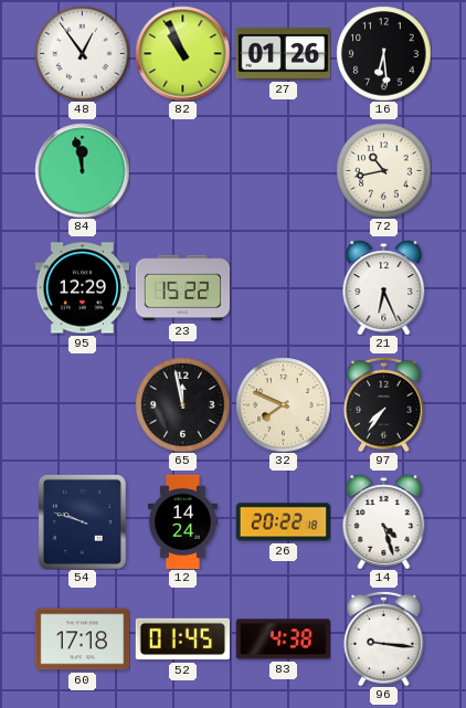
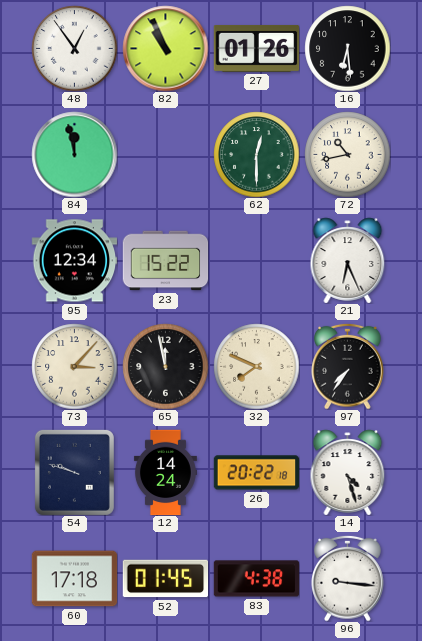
62: none -> 12:30 (256, 154)
95: 12:29 -> 12:34 (74, 261)
73: none -> 3:07 (74, 366)
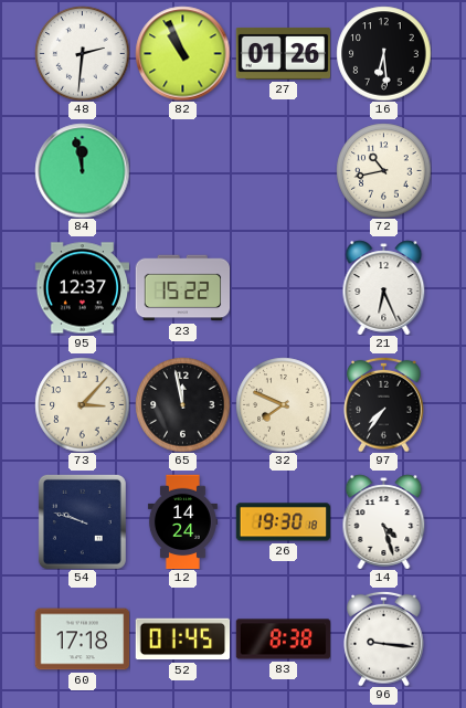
48: 12:54 -> 2:31 (82, 53)
62: 12:30 -> none (256, 154)
95: 12:34 -> 12:37 (82, 288)
26: 20:22 -> 19:30 (283, 522)
83: 4:38 -> 8:38 (283, 640)
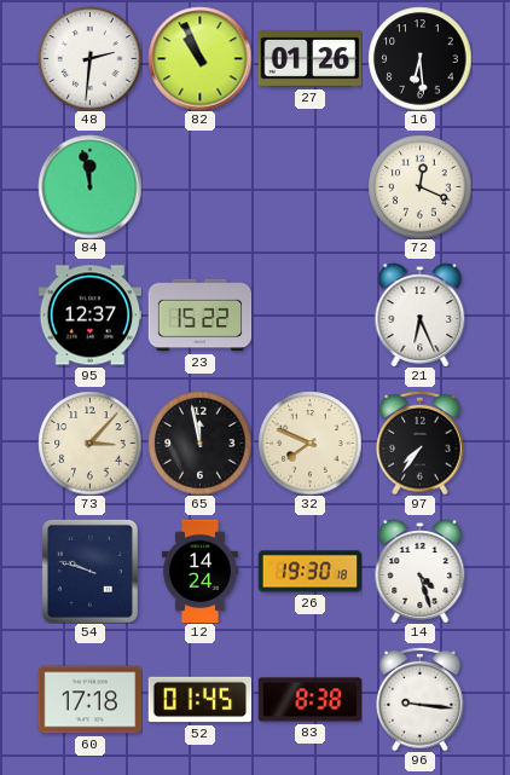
72: 10:43 -> 12:19 (419, 186)
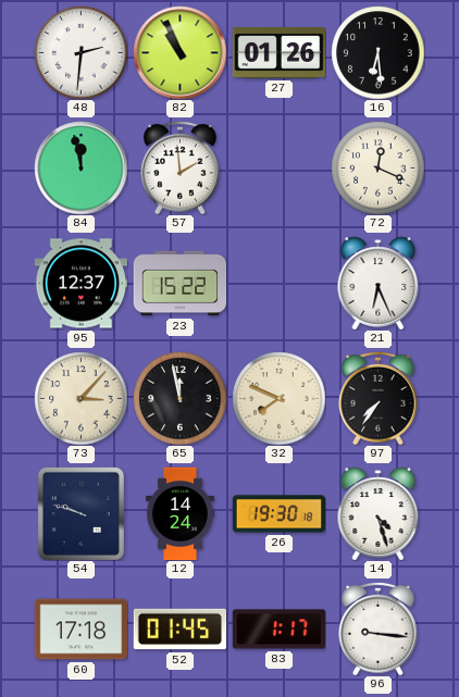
57: none -> 1:59 (181, 167)
83: 8:38 -> 1:17 (278, 630)
